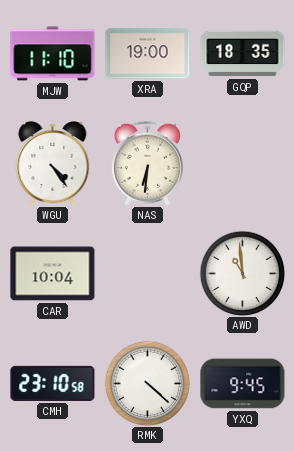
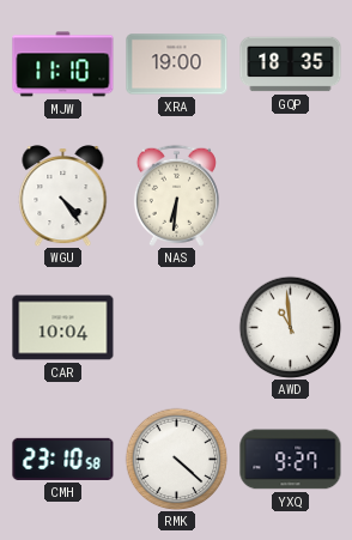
YXQ: 9:45 -> 9:27 (291, 460)
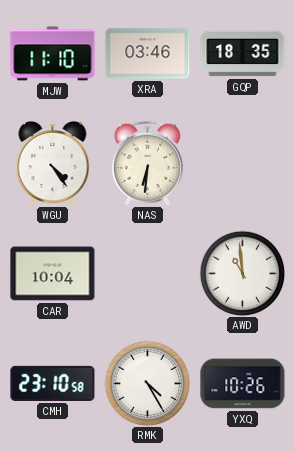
XRA: 19:00 -> 03:46 (148, 54)
RMK: 4:22 -> 4:25 (147, 383)
YXQ: 9:27 -> 10:26 (243, 384)
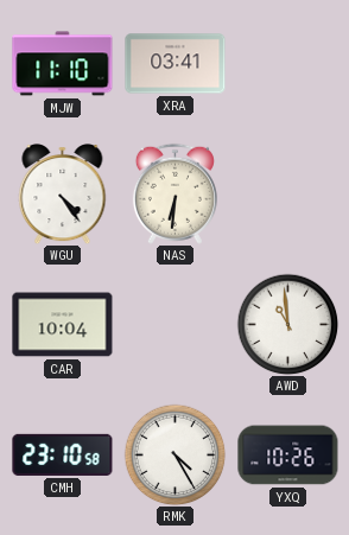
XRA: 03:46 -> 03:41 (176, 64)
GQP: 18:35 -> none (243, 54)
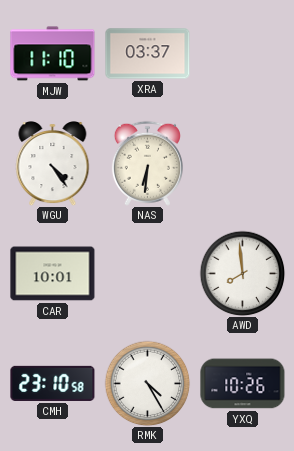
XRA: 03:41 -> 03:37 (148, 54)
CAR: 10:04 -> 10:01 (53, 274)
AWD: 10:59 -> 7:59 (242, 273)
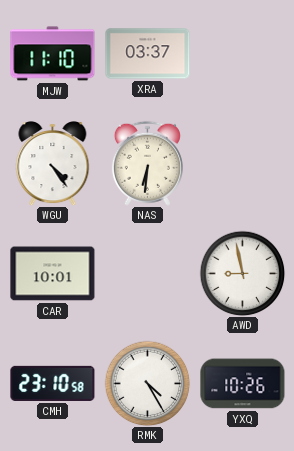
AWD: 7:59 -> 8:58 (242, 273)
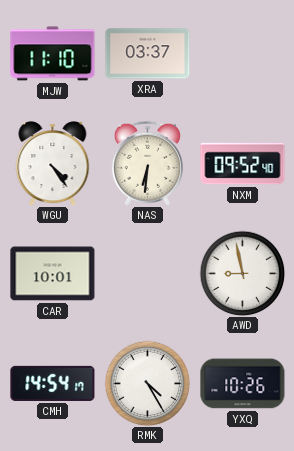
NXM: none -> 09:52 (243, 164)
CMH: 23:10 -> 14:54 (53, 383)
